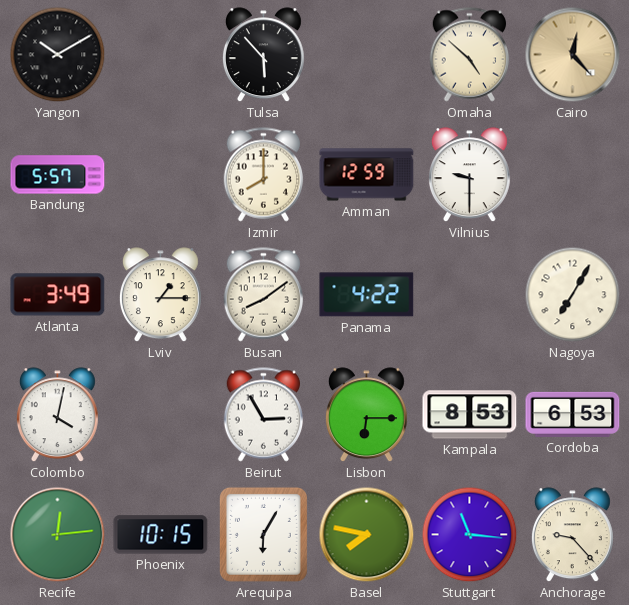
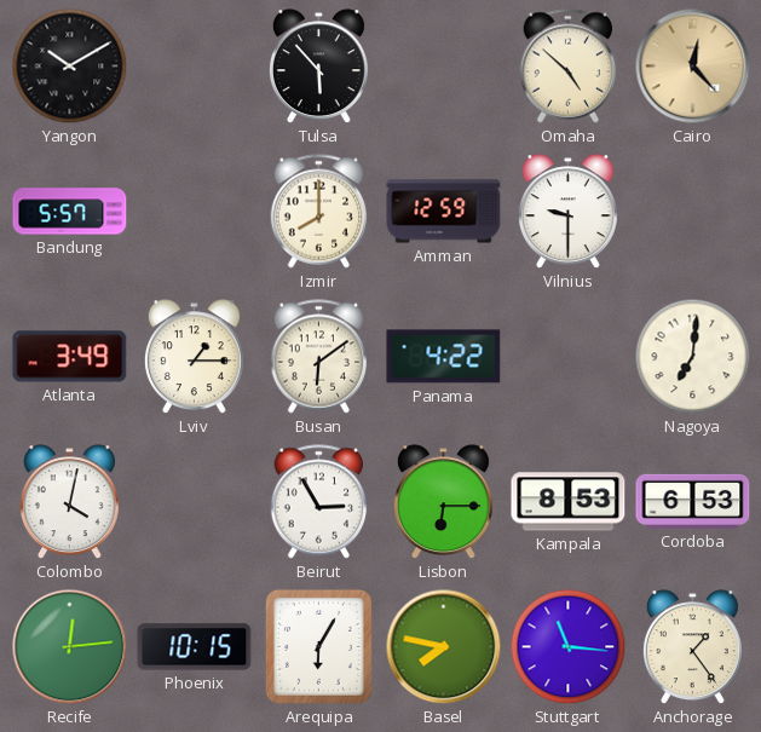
Busan: 8:09 -> 6:09 (319, 357)
Nagoya: 7:05 -> 7:01 (693, 357)
Anchorage: 9:23 -> 1:24 (692, 647)
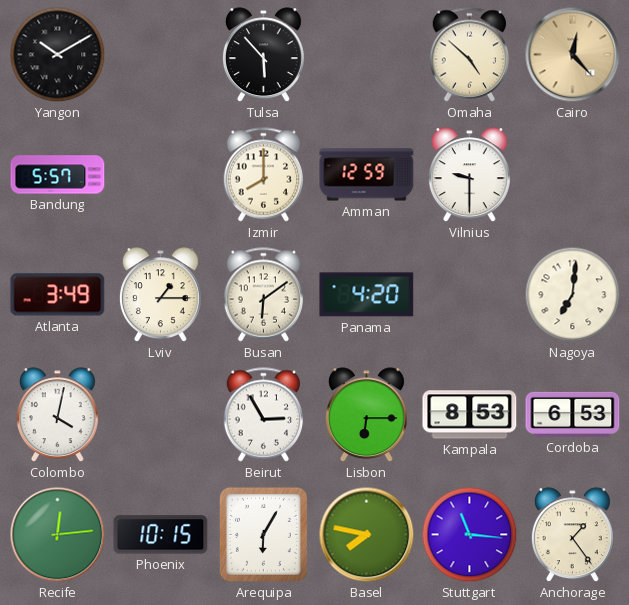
Panama: 4:22 -> 4:20 (367, 295)
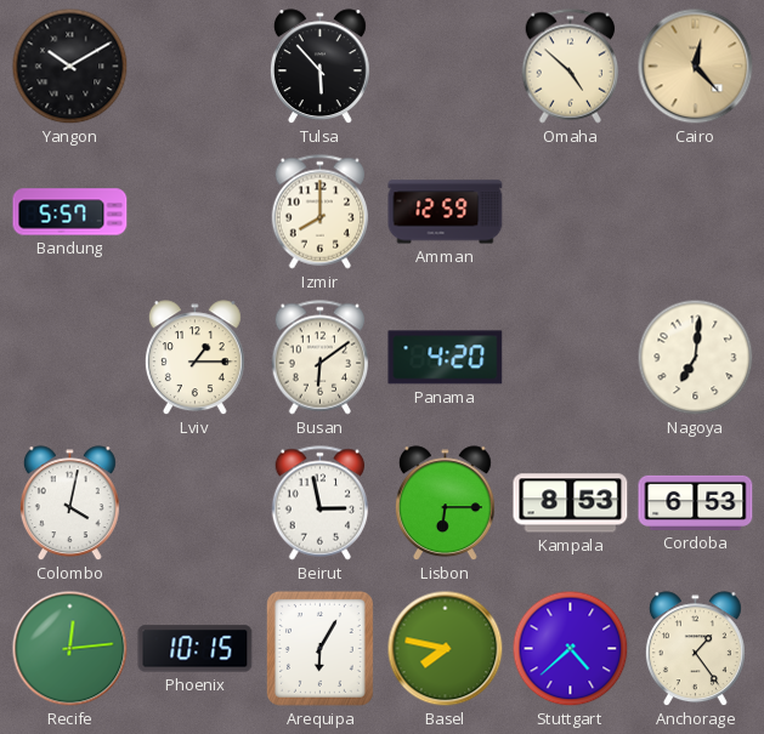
Vilnius: 9:30 -> none (469, 175)
Atlanta: 3:49 -> none (58, 295)
Beirut: 2:55 -> 2:58 (321, 503)
Stuttgart: 11:16 -> 4:38 (571, 649)
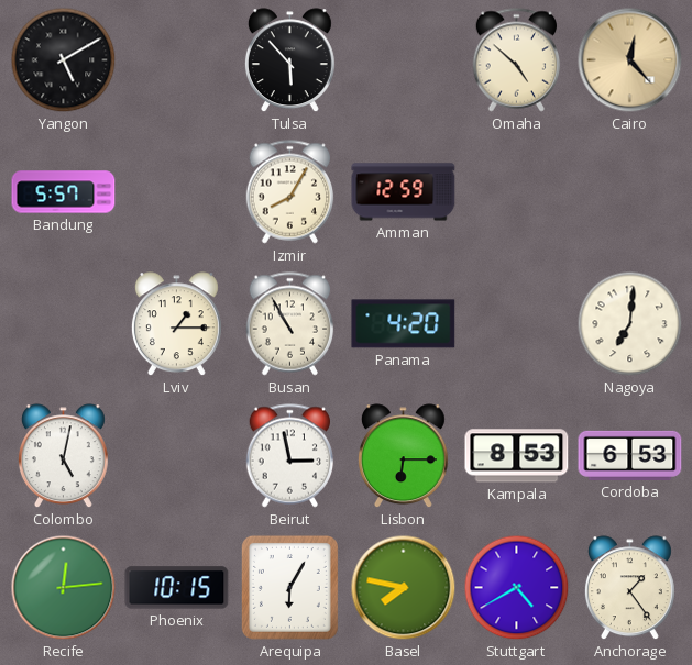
Yangon: 10:10 -> 5:10 (64, 60)
Izmir: 8:00 -> 8:05 (290, 192)
Busan: 6:09 -> 10:55 (290, 324)
Colombo: 4:02 -> 5:02 (63, 456)
Stuttgart: 4:38 -> 4:40 (517, 588)
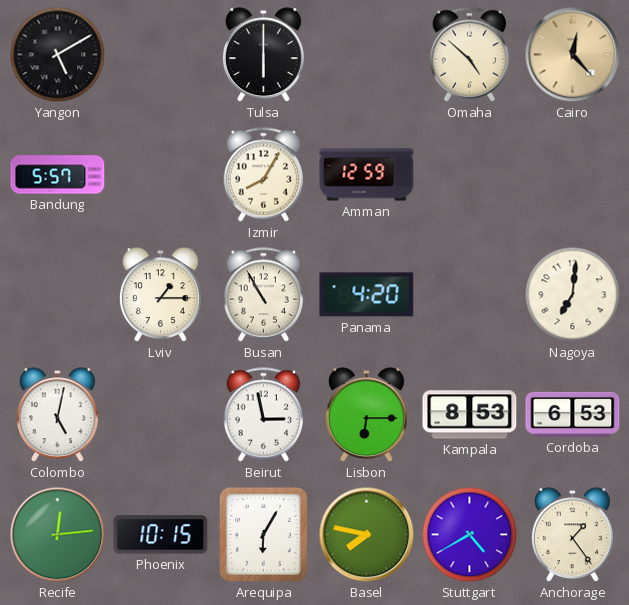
Tulsa: 5:53 -> 6:00 (263, 55)
